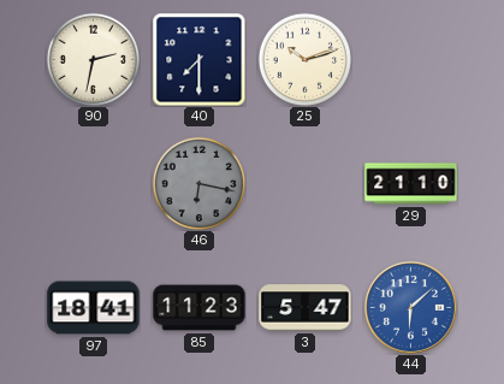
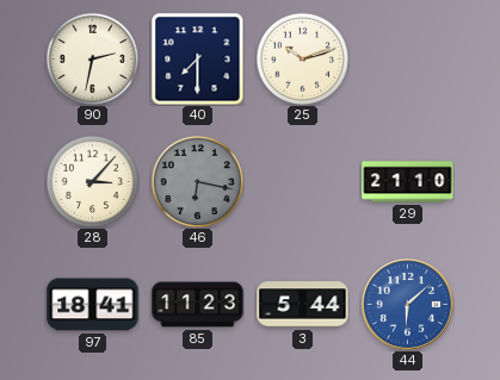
28: none -> 3:07 (92, 181)
3: 5:47 -> 5:44 (303, 305)
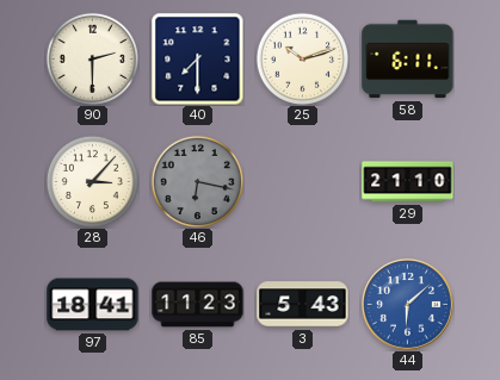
90: 2:32 -> 2:30 (92, 58)
58: none -> 6:11 (408, 60)
3: 5:44 -> 5:43 (303, 305)
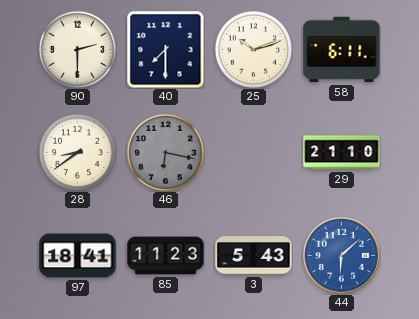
28: 3:07 -> 8:39 (77, 152)
